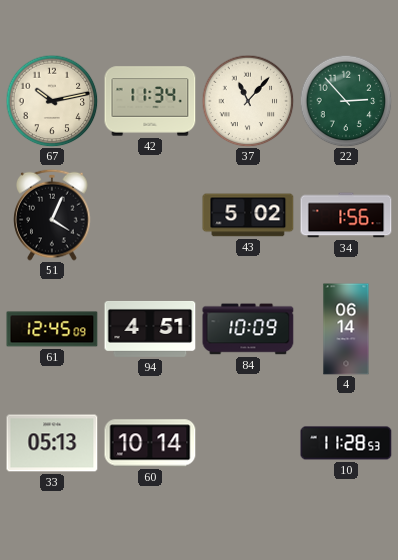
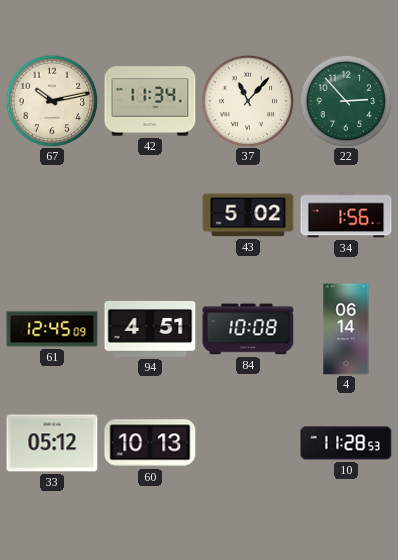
51: 4:04 -> none (52, 215)
84: 10:09 -> 10:08 (248, 329)
33: 05:13 -> 05:12 (52, 443)
60: 10:14 -> 10:13 (150, 443)
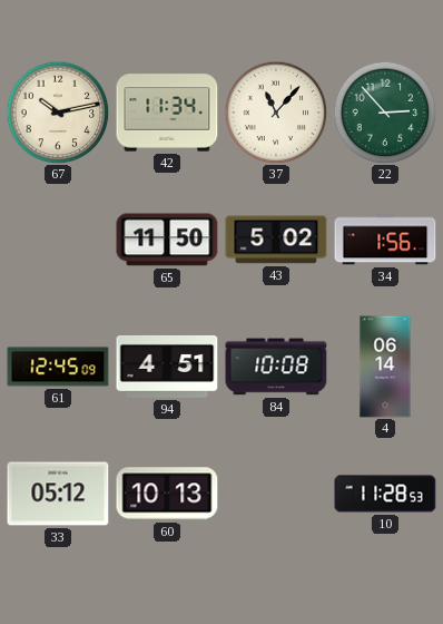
65: none -> 11:50 (167, 240)
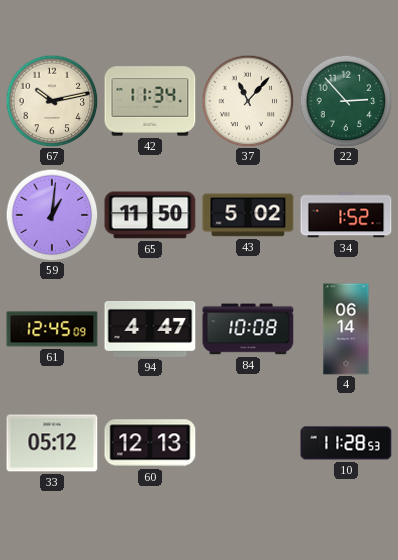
59: none -> 1:01 (52, 215)
34: 1:56 -> 1:52 (346, 215)
94: 4:51 -> 4:47 (150, 329)
60: 10:13 -> 12:13 (150, 443)
